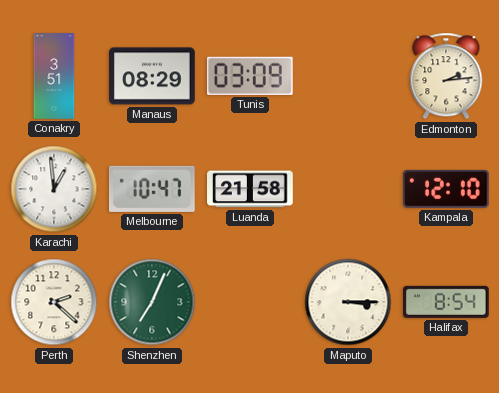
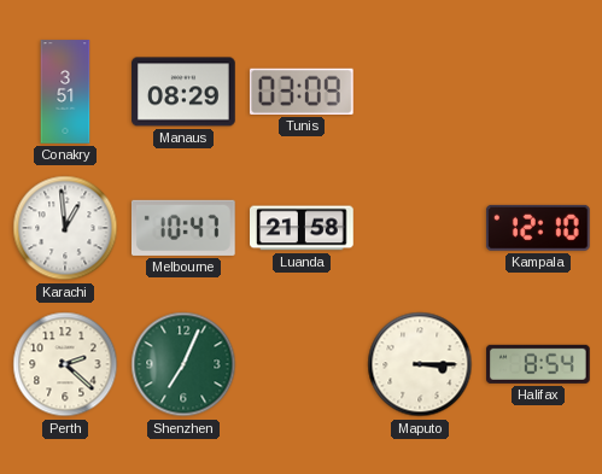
Edmonton: 2:14 -> none (446, 76)
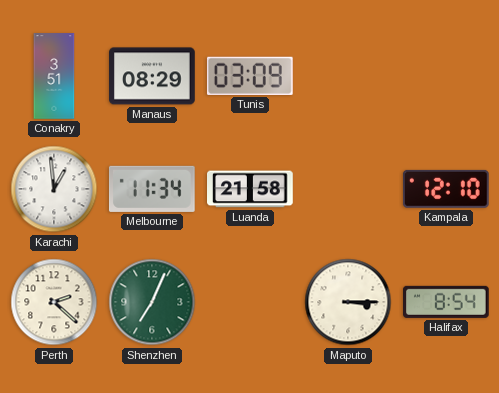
Melbourne: 10:47 -> 11:34 (152, 189)
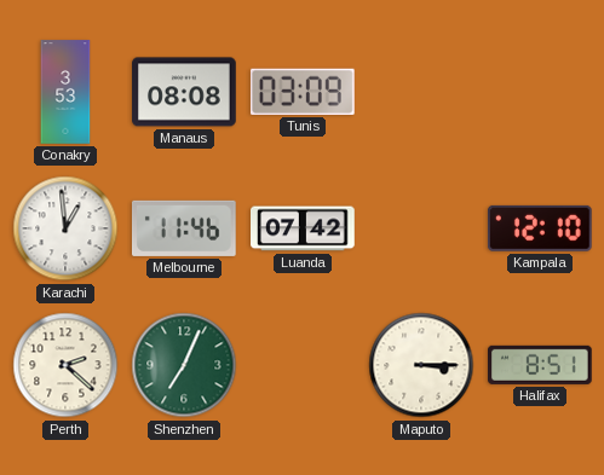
Conakry: 3:51 -> 3:53 (65, 92)
Manaus: 08:29 -> 08:08 (184, 92)
Melbourne: 11:34 -> 11:46 (184, 228)
Luanda: 21:58 -> 07:42 (304, 228)
Halifax: 8:54 -> 8:51 (541, 365)
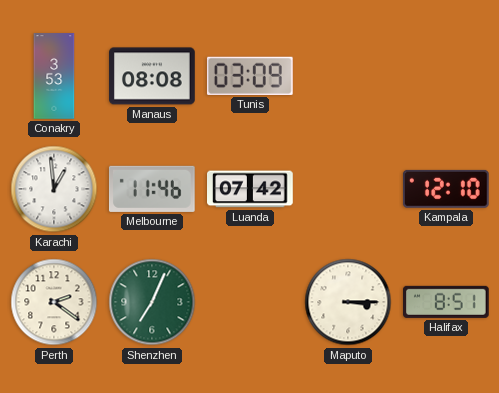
Perth: 2:22 -> 2:21 (54, 302)
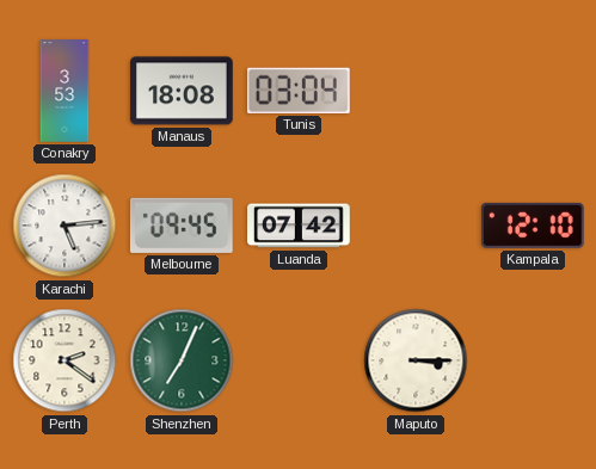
Manaus: 08:08 -> 18:08 (182, 91)
Tunis: 03:09 -> 03:04 (299, 91)
Karachi: 12:59 -> 5:14 (64, 226)
Melbourne: 11:46 -> 09:45 (182, 226)
Halifax: 8:51 -> none (447, 302)
